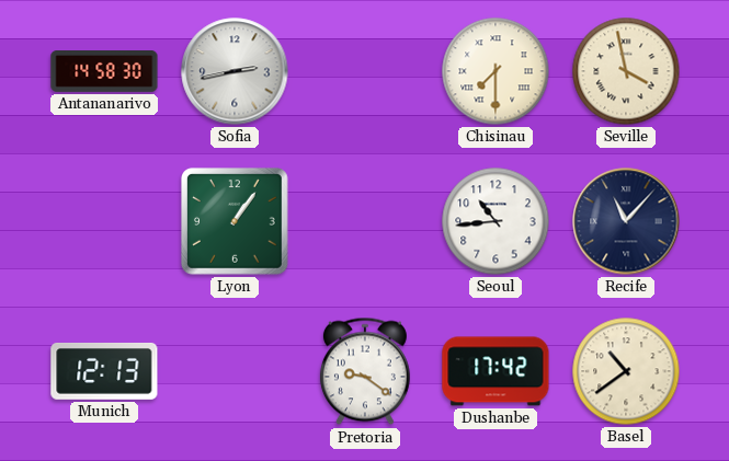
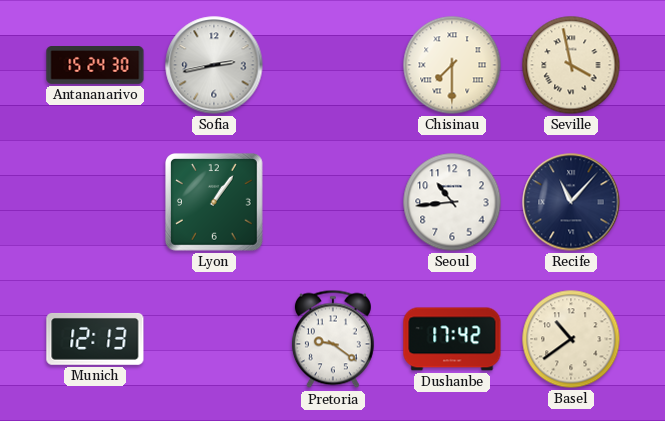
Antananarivo: 14:58 -> 15:24 (95, 66)
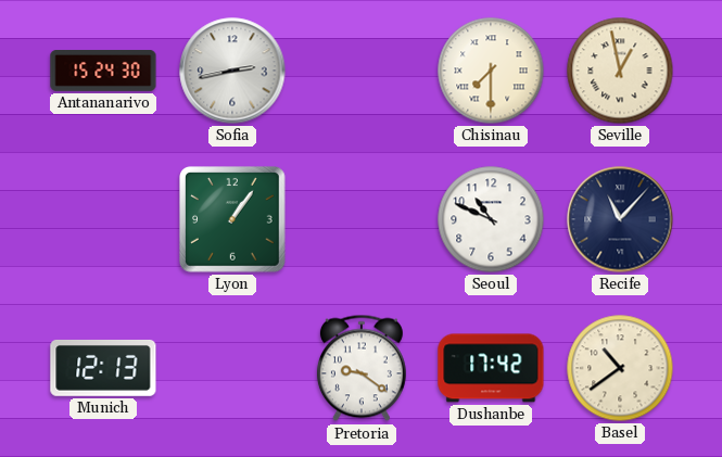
Seville: 3:58 -> 12:58 (620, 71)
Seoul: 10:44 -> 10:49 (491, 219)
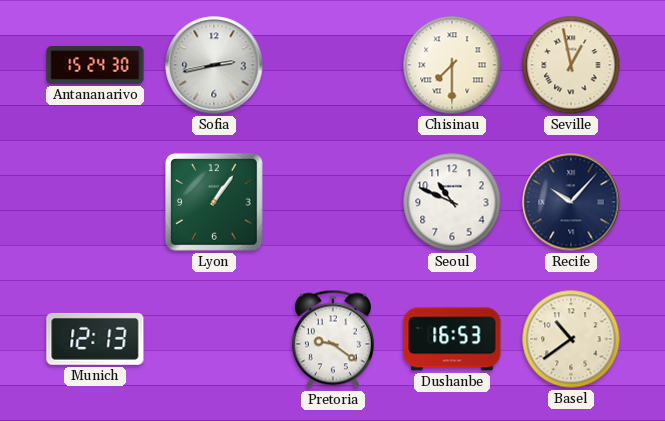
Recife: 11:07 -> 10:07 (571, 202)
Dushanbe: 17:42 -> 16:53 (452, 339)
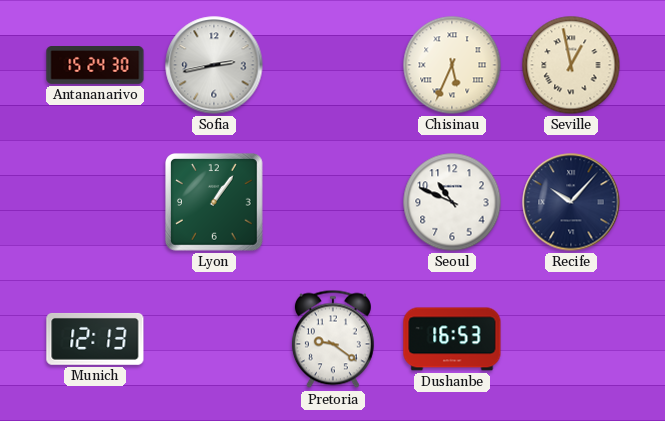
Chisinau: 7:30 -> 5:34 (452, 65)
Basel: 10:39 -> none (571, 339)
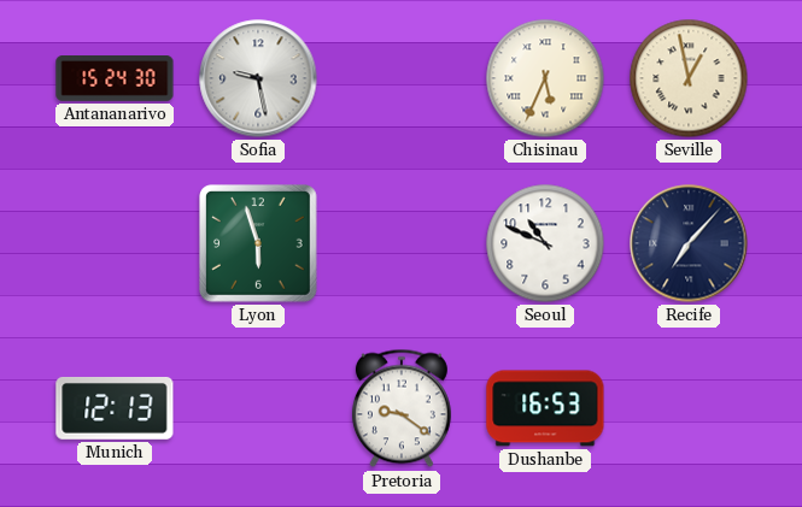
Sofia: 2:43 -> 9:28 (258, 78)
Lyon: 1:06 -> 5:57 (259, 244)
Recife: 10:07 -> 7:07 (689, 243)
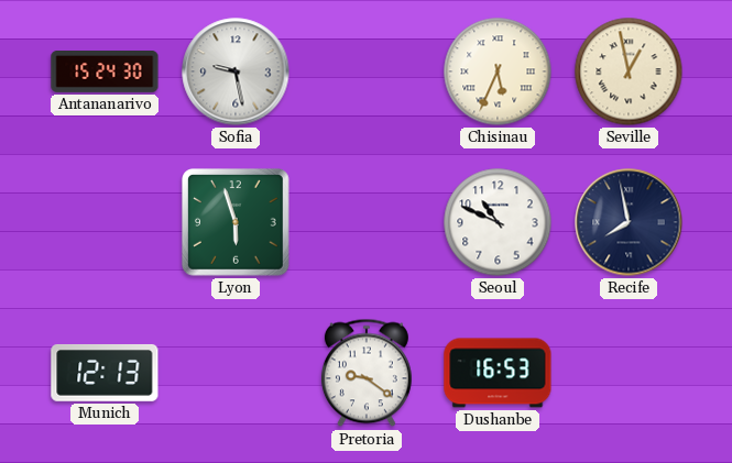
Recife: 7:07 -> 7:58 (629, 222)
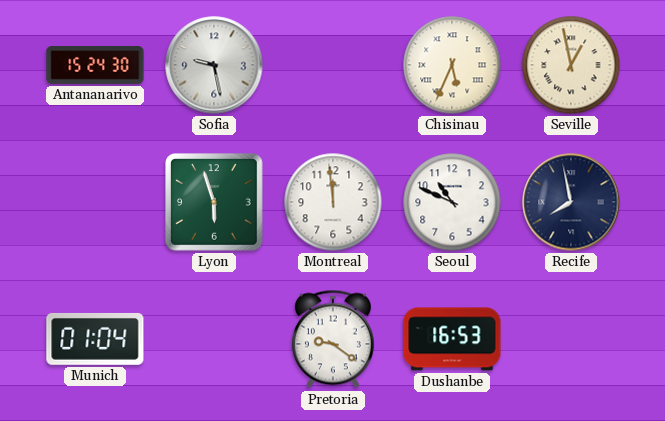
Montreal: none -> 11:59 (333, 202)
Munich: 12:13 -> 01:04 (95, 339)
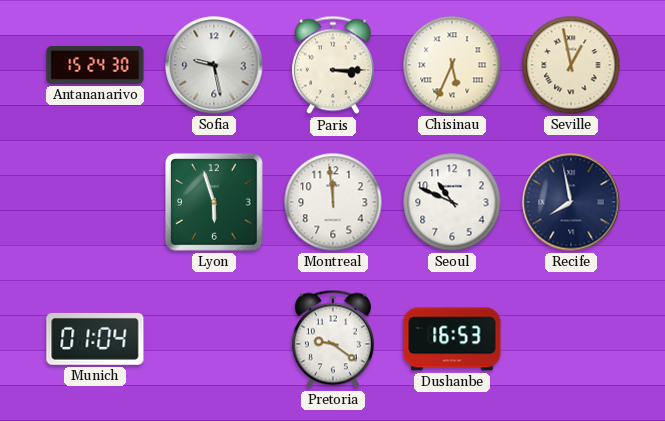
Paris: none -> 3:15 (333, 65)
